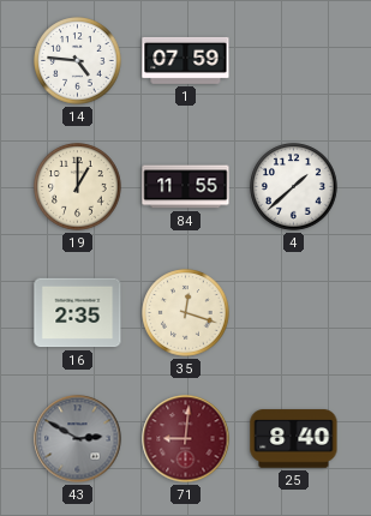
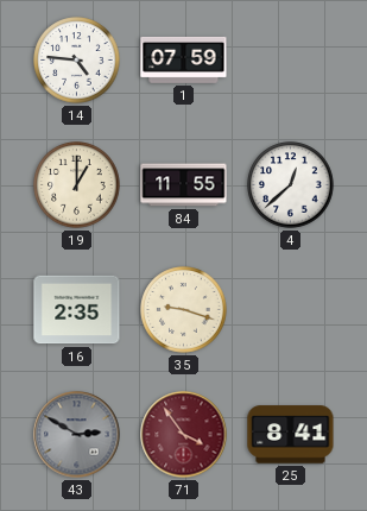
4: 1:38 -> 12:38 (291, 185)
35: 12:18 -> 9:18 (184, 310)
71: 9:01 -> 3:54 (184, 435)
25: 8:40 -> 8:41 (291, 435)
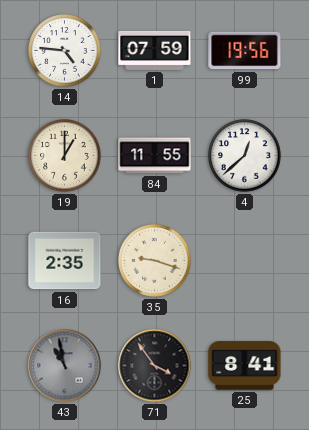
99: none -> 19:56 (245, 51)
43: 2:50 -> 10:58 (65, 366)
71 dial: burgundy -> black (155, 366)
